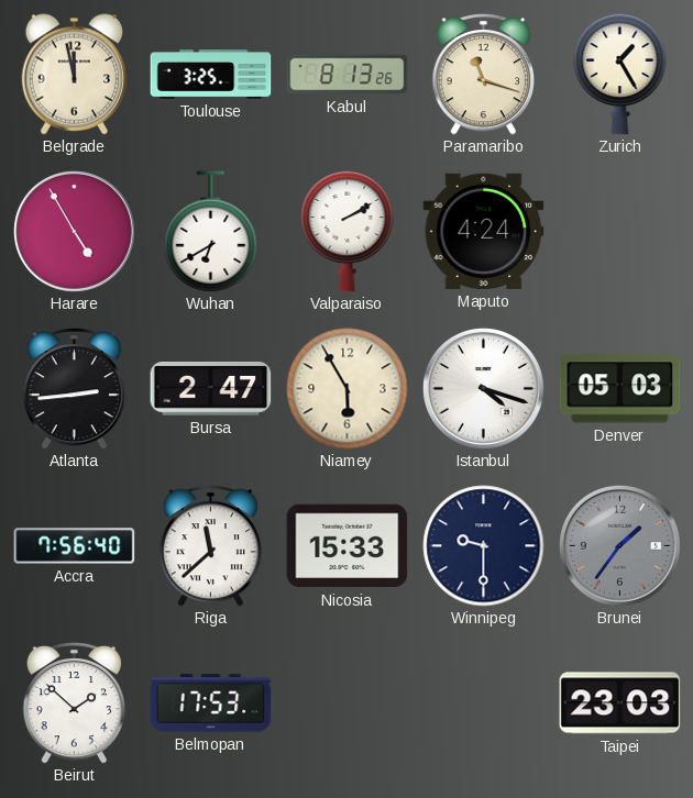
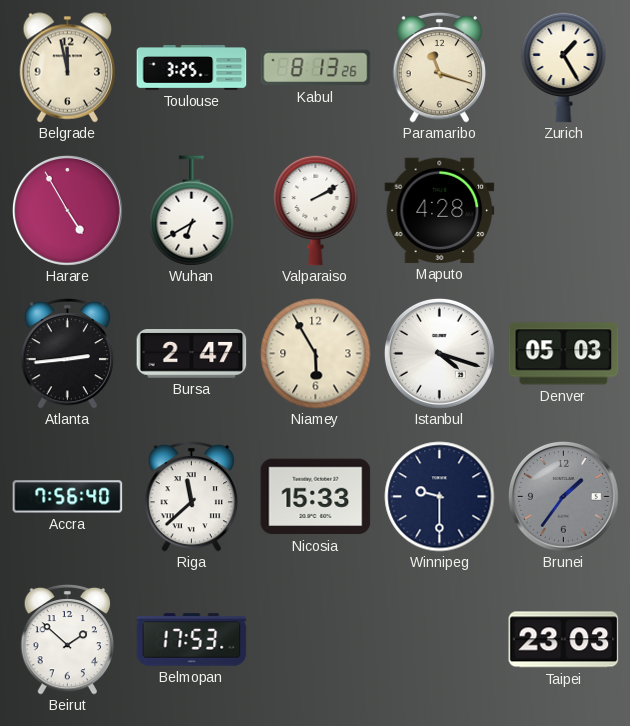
Maputo: 4:24 -> 4:28 (440, 210)
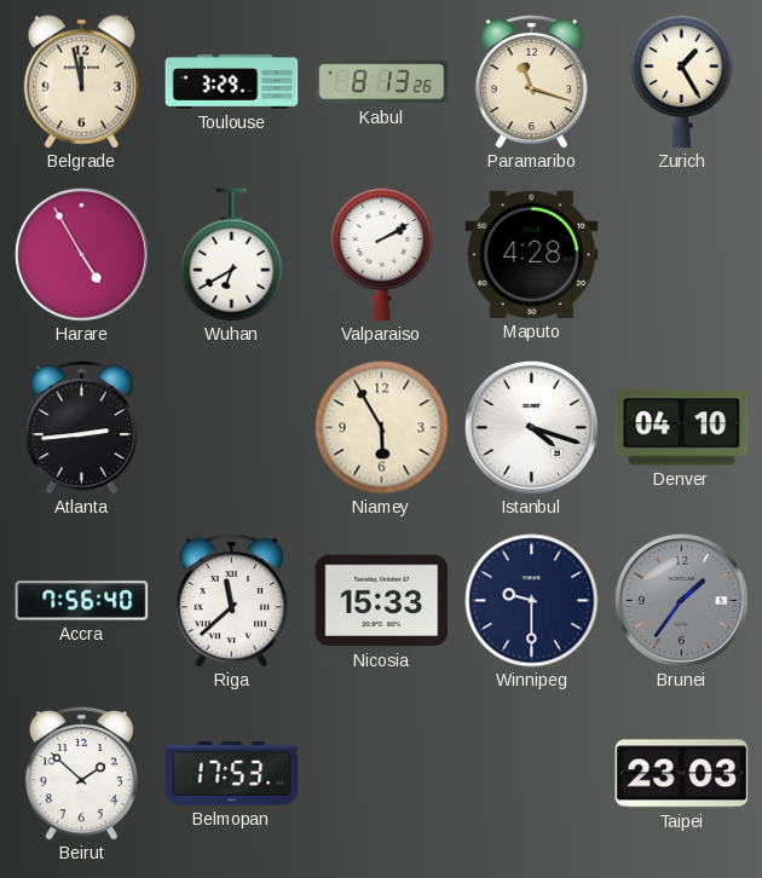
Toulouse: 3:25 -> 3:29 (232, 82)
Bursa: 2:47 -> none (192, 354)
Denver: 05:03 -> 04:10 (682, 428)
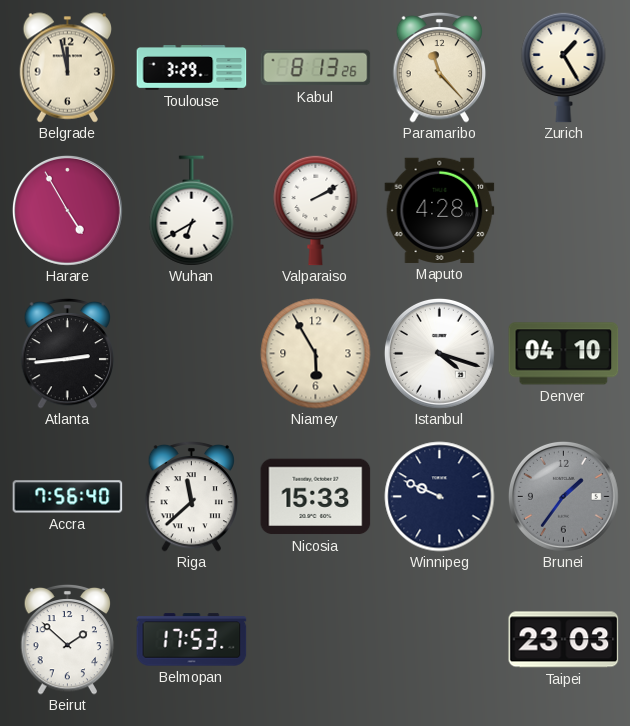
Paramaribo: 11:18 -> 11:23 (440, 67)
Winnipeg: 9:30 -> 9:49 (440, 497)
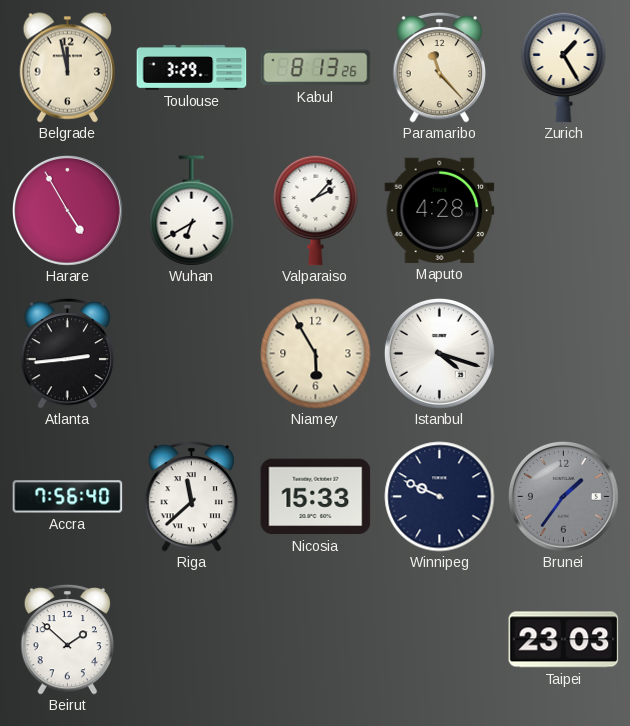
Valparaiso: 2:10 -> 2:07 (316, 210)
Denver: 04:10 -> none (564, 354)
Belmopan: 17:53 -> none (192, 640)
